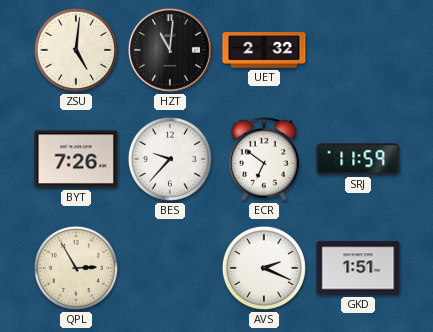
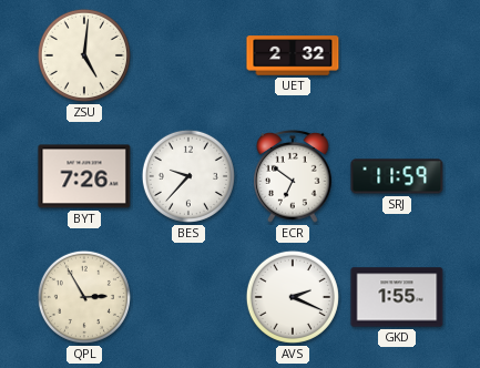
HZT: 11:01 -> none (170, 50)
GKD: 1:51 -> 1:55 (397, 297)
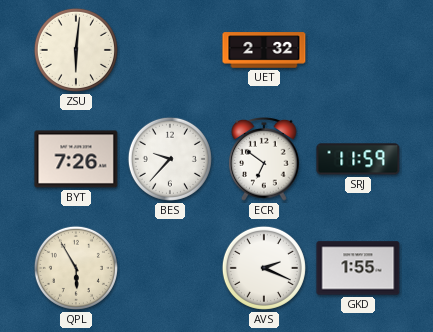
ZSU: 5:01 -> 6:01 (76, 50)
QPL: 2:55 -> 5:55 (76, 268)
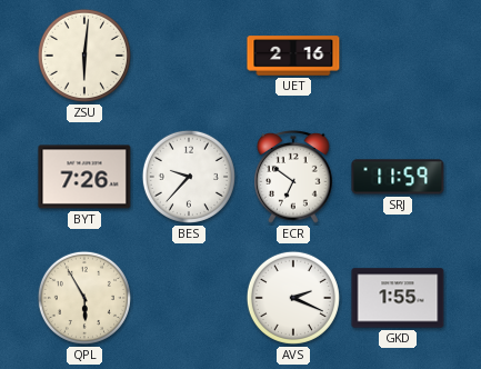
UET: 2:32 -> 2:16 (293, 56)
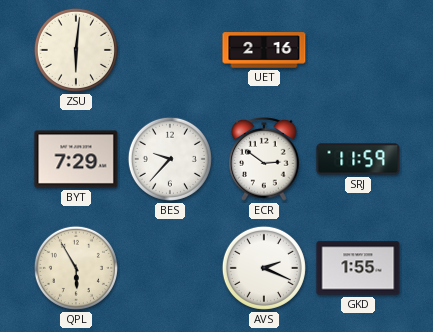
BYT: 7:26 -> 7:29 (76, 159)
ECR: 6:51 -> 2:51 (264, 160)
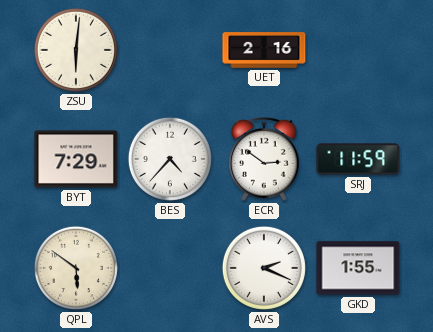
BES: 9:37 -> 4:37 (170, 159)
QPL: 5:55 -> 5:51 (76, 268)
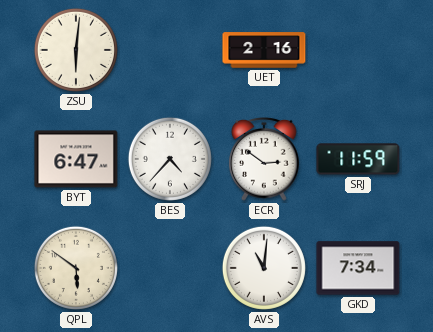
BYT: 7:29 -> 6:47 (76, 159)
AVS: 2:19 -> 11:01 (264, 268)
GKD: 1:55 -> 7:34 (358, 268)
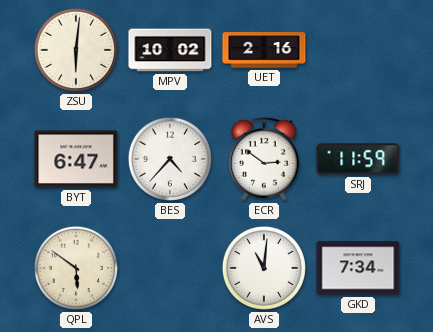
MPV: none -> 10:02 (170, 50)
